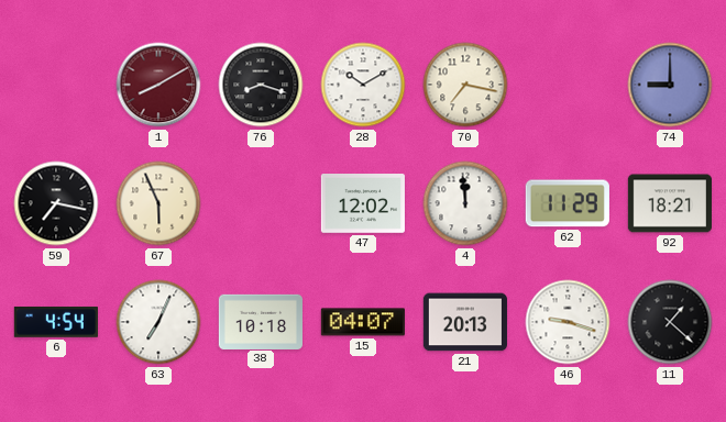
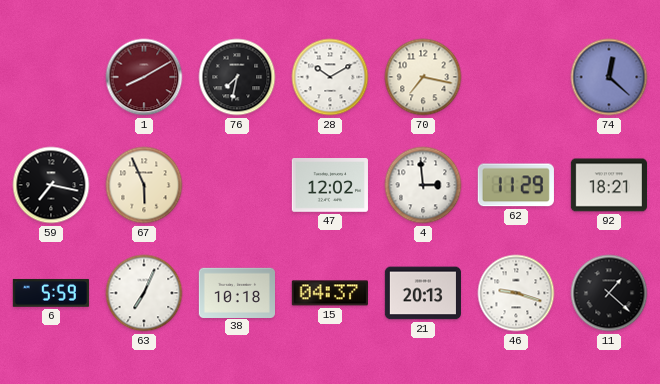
76: 8:18 -> 7:32 (237, 77)
74: 9:00 -> 12:22 (609, 77)
4: 11:59 -> 2:59 (423, 185)
6: 4:54 -> 5:59 (51, 293)
15: 04:07 -> 04:37 (330, 293)
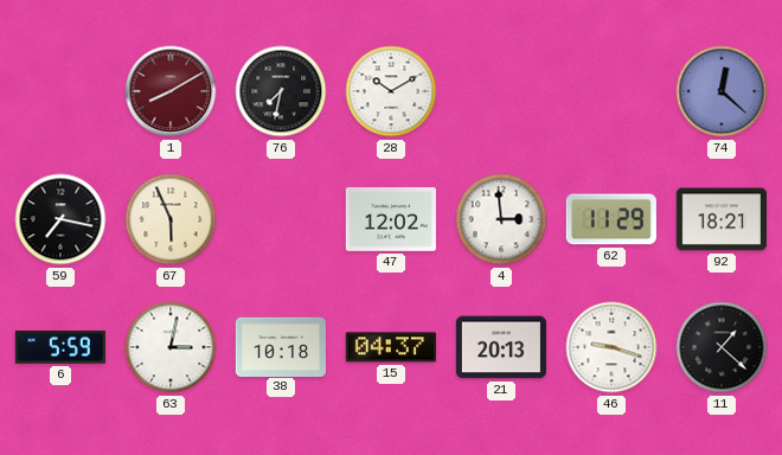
70: 7:17 -> none (423, 77)
63: 7:04 -> 3:02 (171, 347)
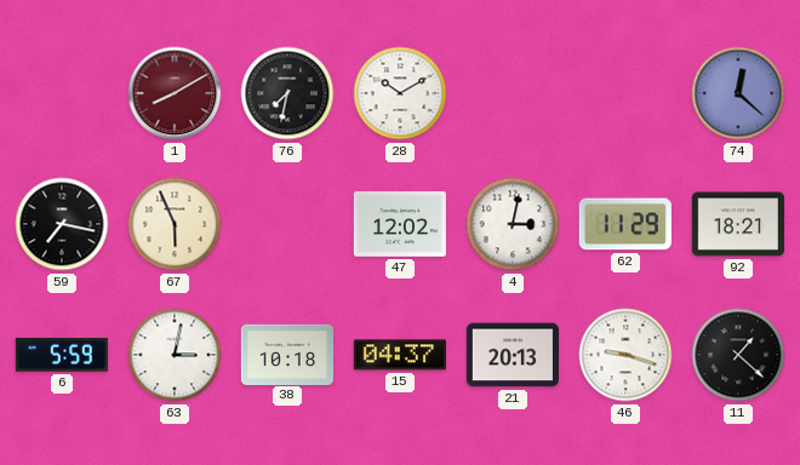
4: 2:59 -> 3:02 (513, 224)
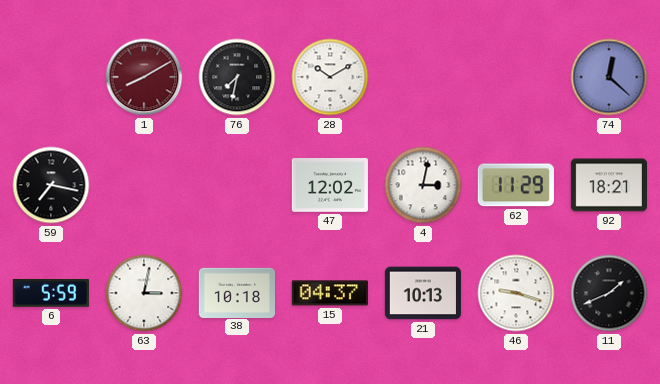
67: 5:56 -> none (175, 224)
21: 20:13 -> 10:13 (422, 293)
11: 1:22 -> 1:41 (609, 293)
